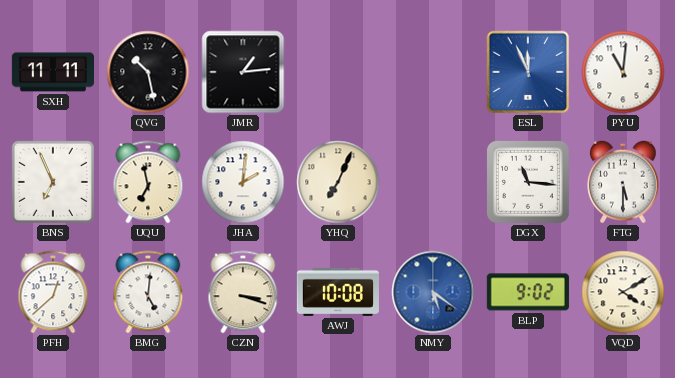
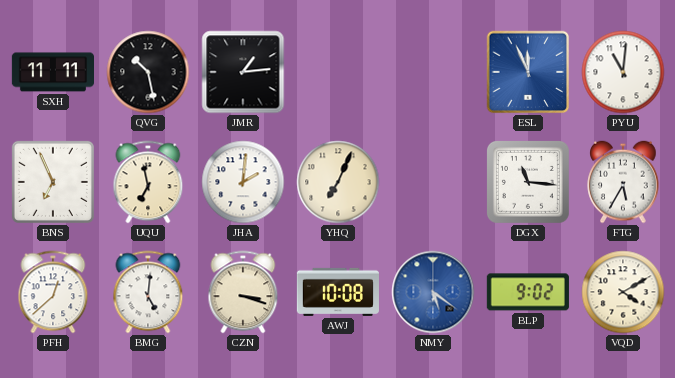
FTG: 5:30 -> 5:35 (623, 182)
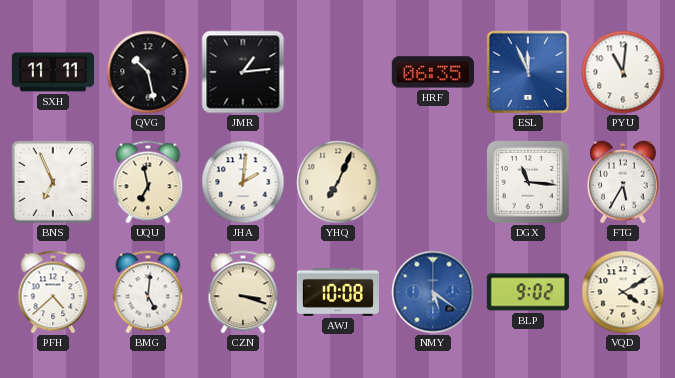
HRF: none -> 06:35 (433, 72)
PFH: 12:38 -> 4:38 (53, 292)
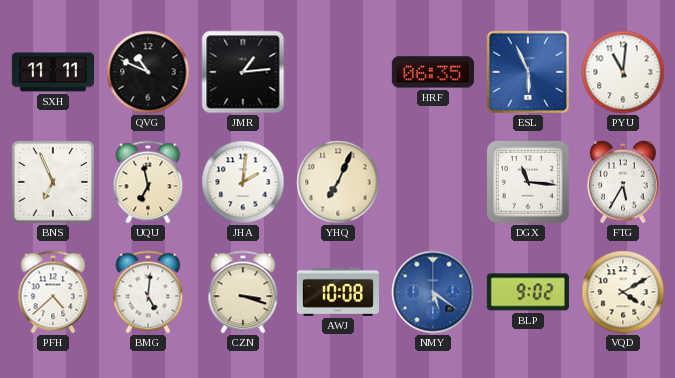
QVG: 10:28 -> 10:49 (148, 72)
ESL: 11:56 -> 5:56 (528, 72)
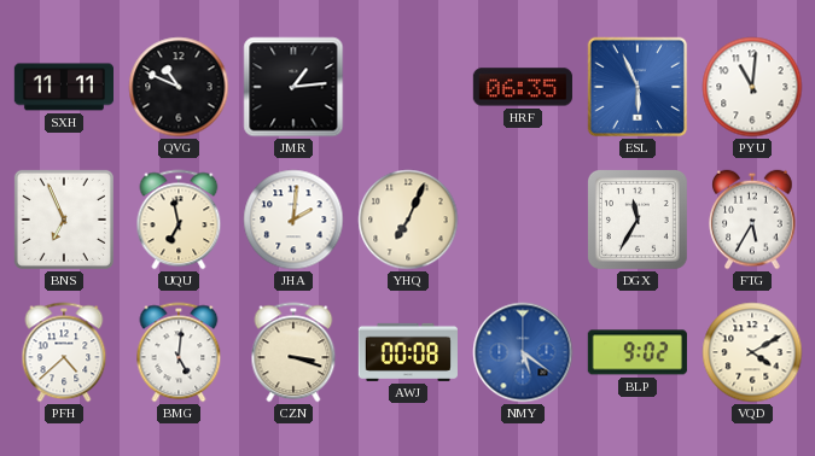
DGX: 11:16 -> 11:35 (638, 220)
AWJ: 10:08 -> 00:08 (408, 352)
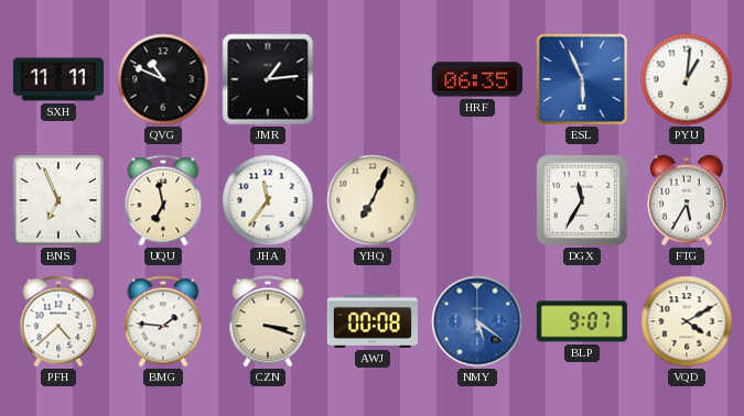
PYU: 11:01 -> 1:01 (687, 79)
JHA: 2:01 -> 11:36 (268, 200)
BMG: 5:01 -> 1:46 (163, 321)
BLP: 9:02 -> 9:07 (582, 321)
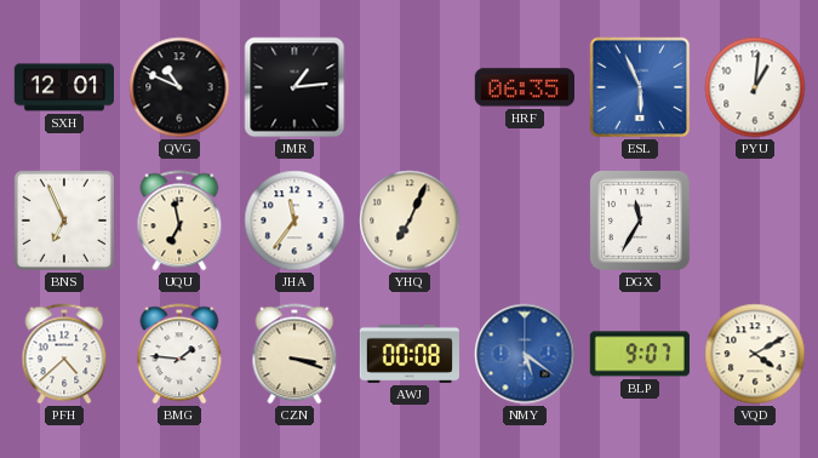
SXH: 11:11 -> 12:01 (63, 87)
FTG: 5:35 -> none (687, 200)
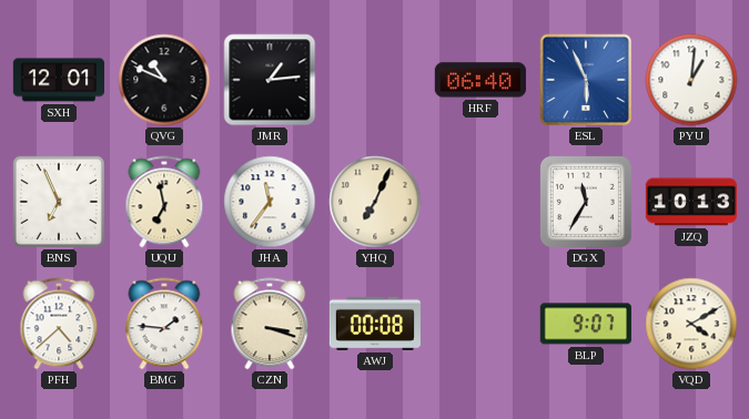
HRF: 06:35 -> 06:40 (480, 80)
JZQ: none -> 10:13 (690, 202)
NMY: 5:21 -> none (525, 354)
